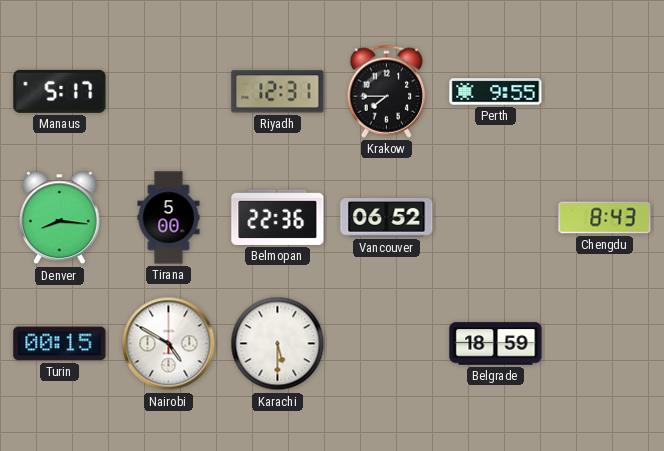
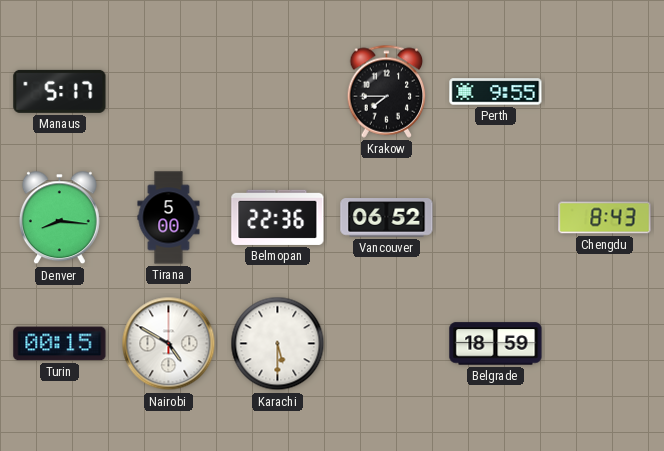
Riyadh: 12:31 -> none (278, 92)
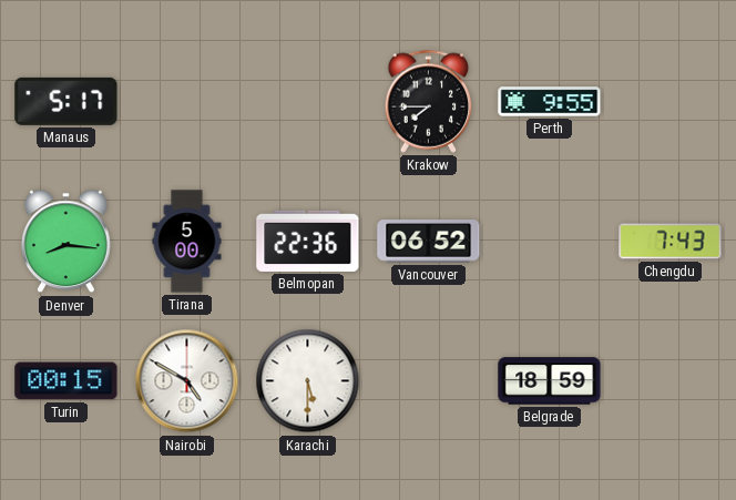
Chengdu: 8:43 -> 7:43 (671, 242)
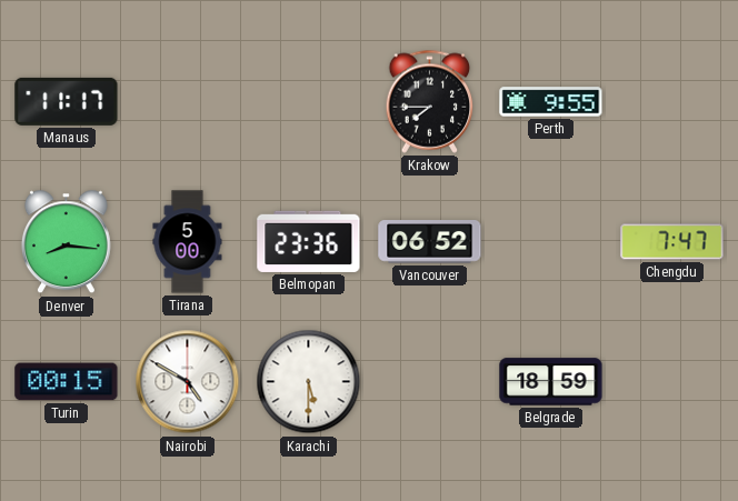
Manaus: 5:17 -> 11:17 (67, 101)
Belmopan: 22:36 -> 23:36 (309, 241)
Chengdu: 7:43 -> 7:47 (672, 242)
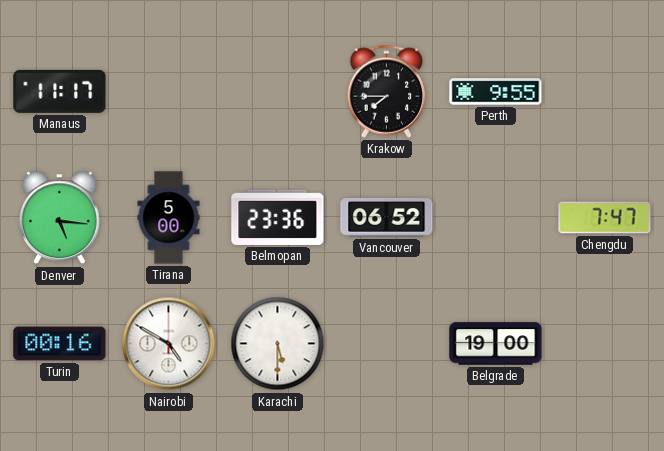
Denver: 8:16 -> 5:16 (59, 218)
Turin: 00:15 -> 00:16 (60, 344)
Belgrade: 18:59 -> 19:00 (496, 344)
